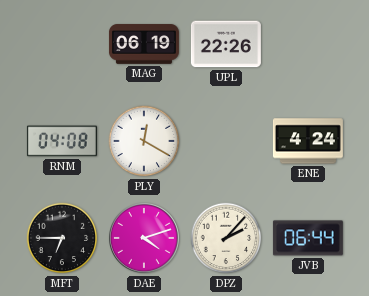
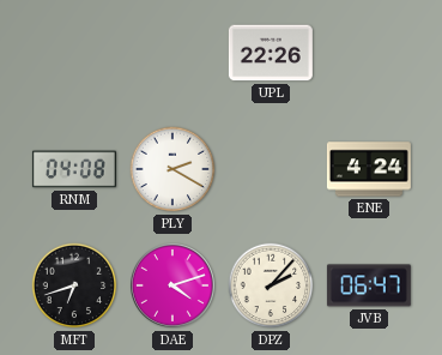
MAG: 06:19 -> none (144, 44)
PLY: 12:20 -> 2:20 (172, 169)
MFT: 6:45 -> 6:42 (74, 285)
JVB: 06:44 -> 06:47 (369, 285)
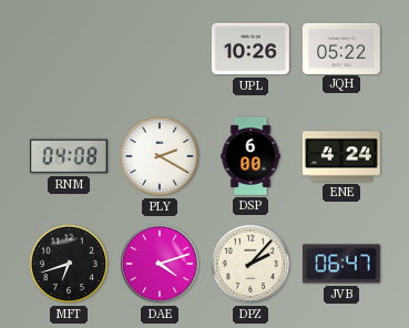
UPL: 22:26 -> 10:26 (250, 49)
JQH: none -> 05:22 (341, 48)
DSP: none -> 6:00 (250, 156)
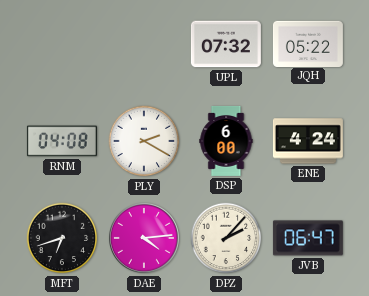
UPL: 10:26 -> 07:32 (226, 44)
DAE: 4:12 -> 4:14 (145, 239)
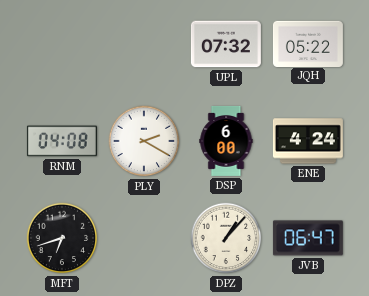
DAE: 4:14 -> none (145, 239)
DPZ: 2:07 -> 1:07 (226, 238)
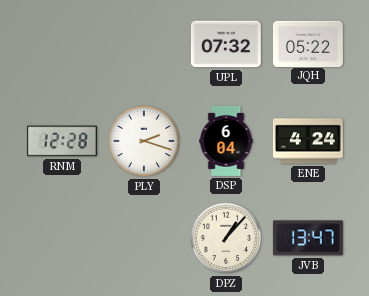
RNM: 04:08 -> 12:28 (62, 141)
PLY: 2:20 -> 2:18 (144, 141)
DSP: 6:00 -> 6:04 (226, 141)
MFT: 6:42 -> none (62, 238)
JVB: 06:47 -> 13:47 (308, 238)
